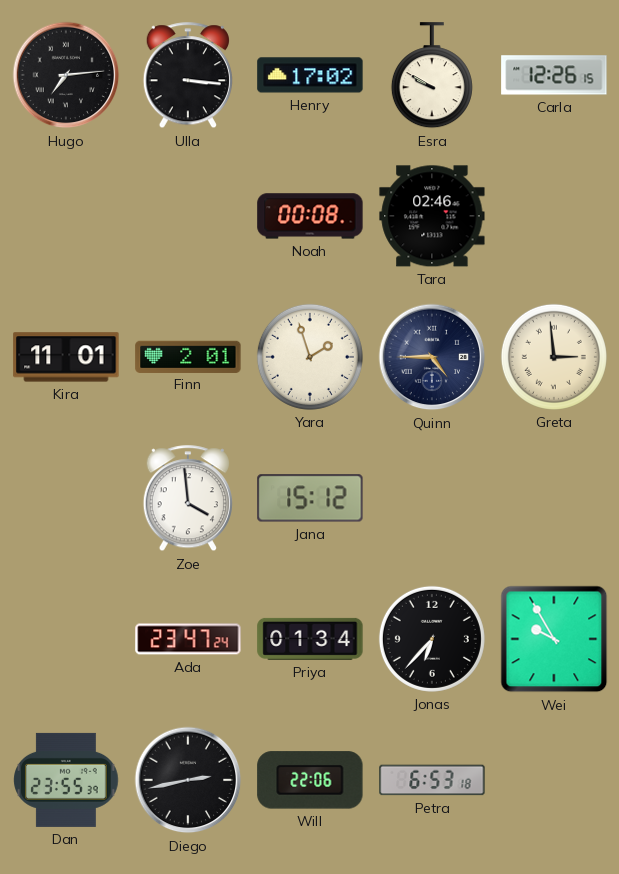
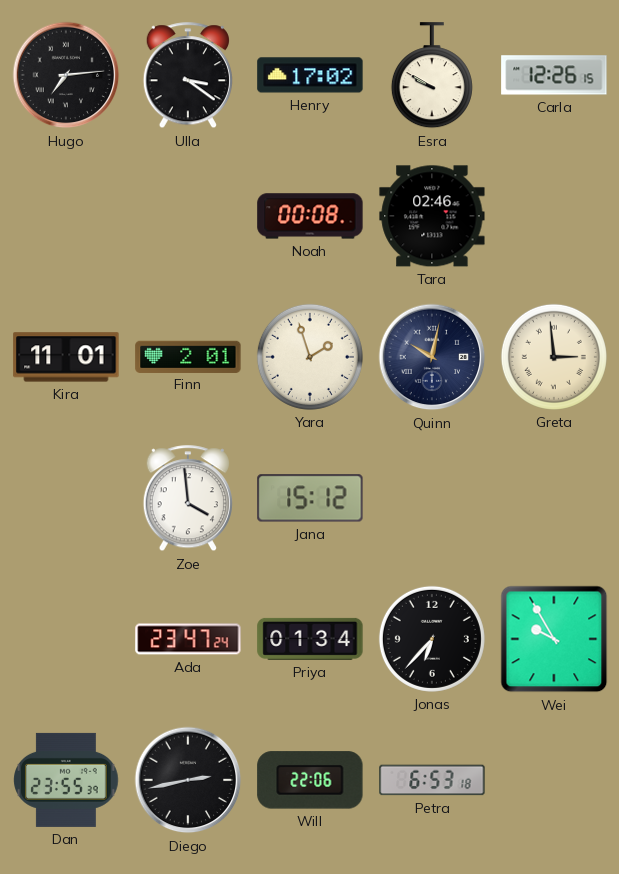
Ulla: 3:16 -> 3:21 (188, 76)
Quinn: 4:45 -> 10:02 (432, 357)
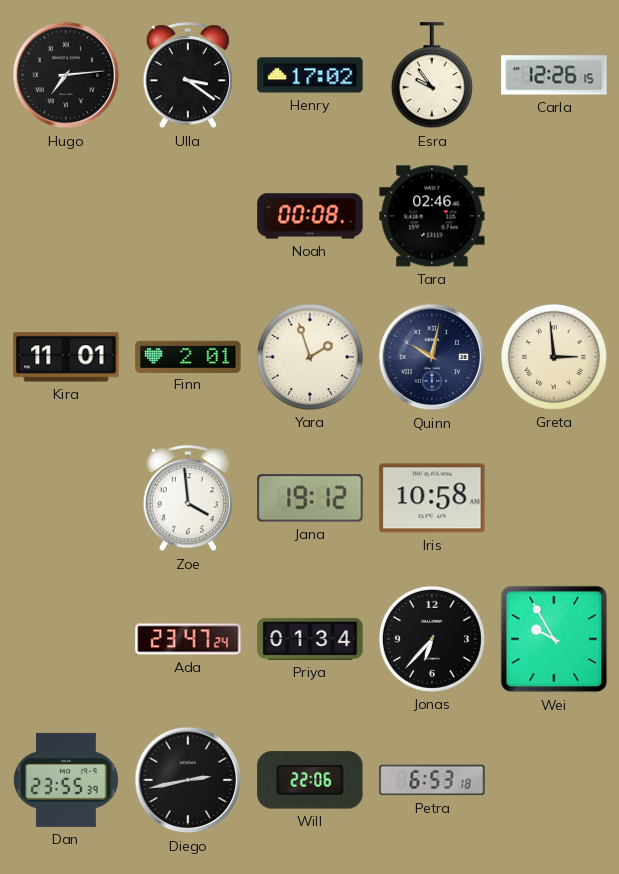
Esra: 9:50 -> 9:54 (432, 76)
Jana: 15:12 -> 19:12 (310, 498)
Iris: none -> 10:58 (432, 498)
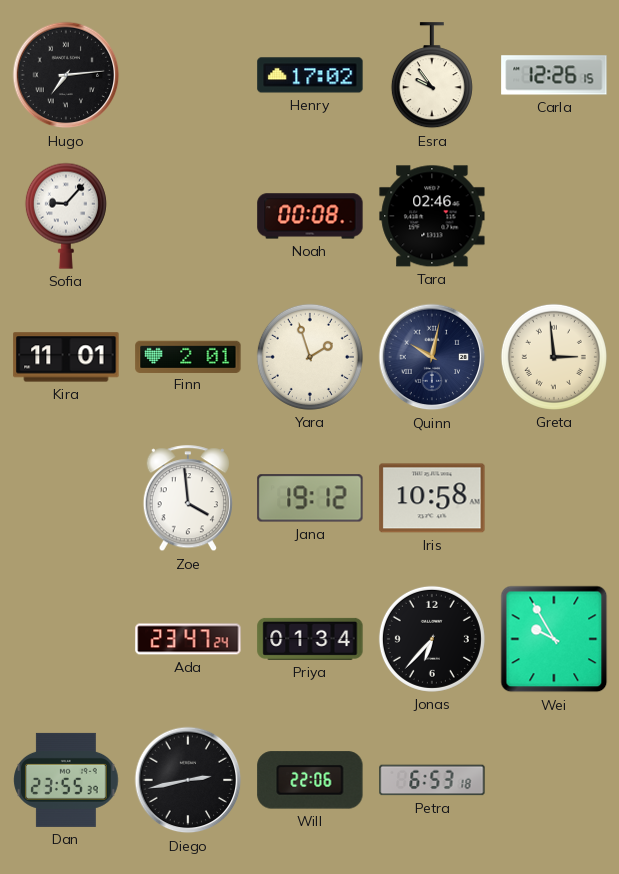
Ulla: 3:21 -> none (188, 76)
Sofia: none -> 9:07 (66, 216)
